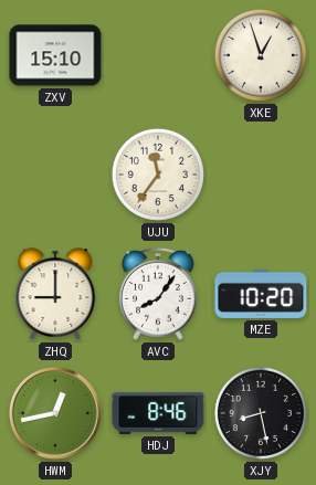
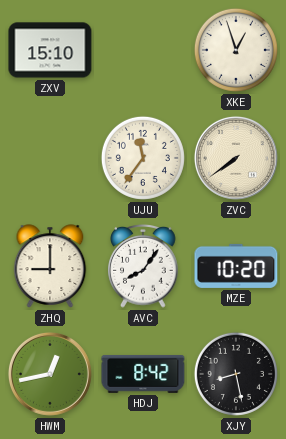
ZVC: none -> 7:39 (236, 158)
HDJ: 8:46 -> 8:42 (143, 374)
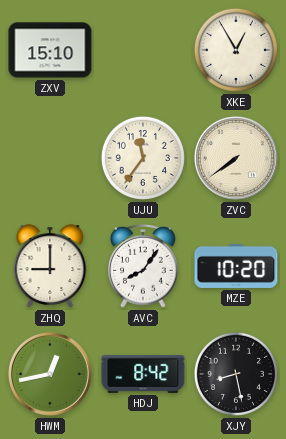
XKE: 12:57 -> 12:55 (236, 50)
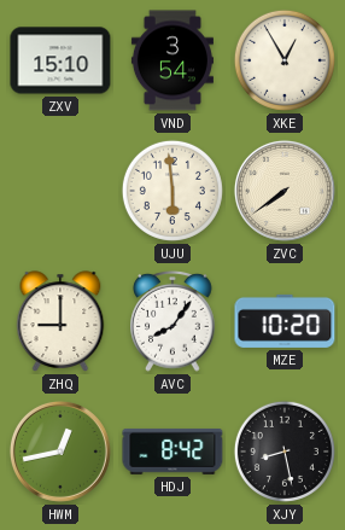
VND: none -> 3:54 (172, 60)
UJU: 11:36 -> 5:59 (172, 191)
